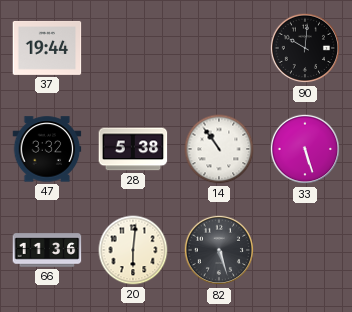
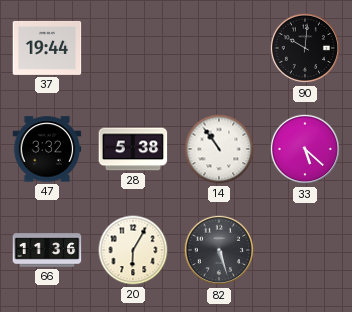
33: 5:27 -> 5:22 (305, 149)
20: 6:01 -> 6:05 (133, 250)
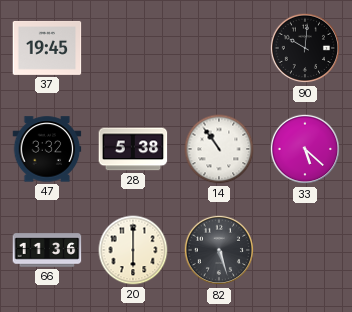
37: 19:44 -> 19:45 (47, 48)
20: 6:05 -> 6:00 (133, 250)
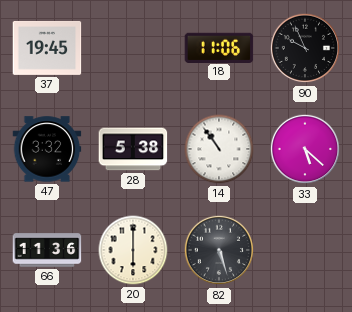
18: none -> 11:06 (219, 47)
90: 10:01 -> 9:56 (305, 48)
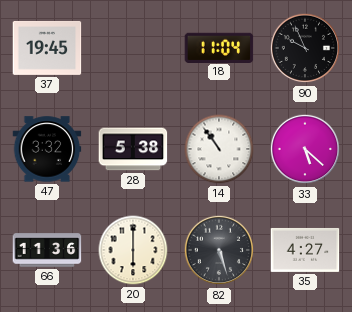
18: 11:06 -> 11:04 (219, 47)
35: none -> 4:27 (305, 250)
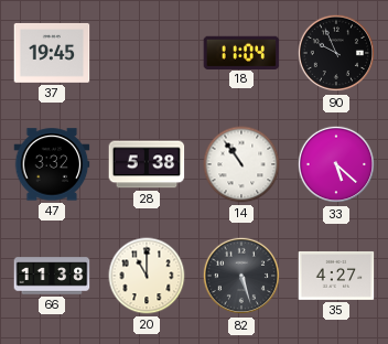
66: 11:36 -> 11:38 (52, 276)
20: 6:00 -> 11:00 (147, 276)
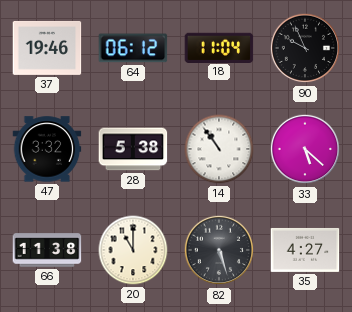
37: 19:45 -> 19:46 (47, 48)
64: none -> 06:12 (133, 48)
